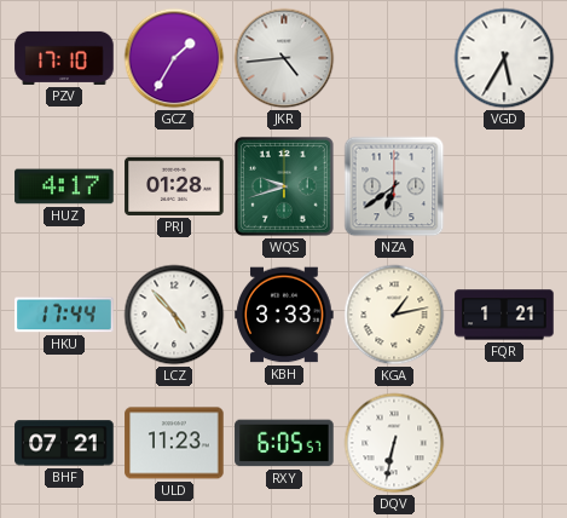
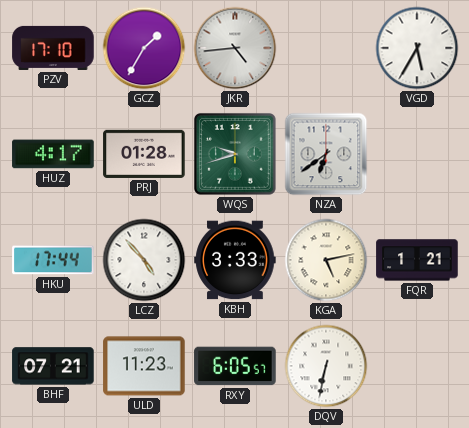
KGA: 1:13 -> 5:13 (326, 260)
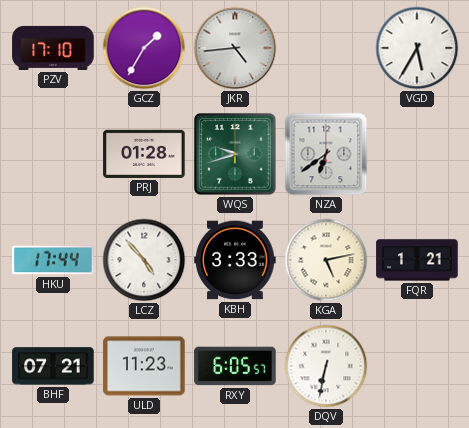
HUZ: 4:17 -> none (53, 154)
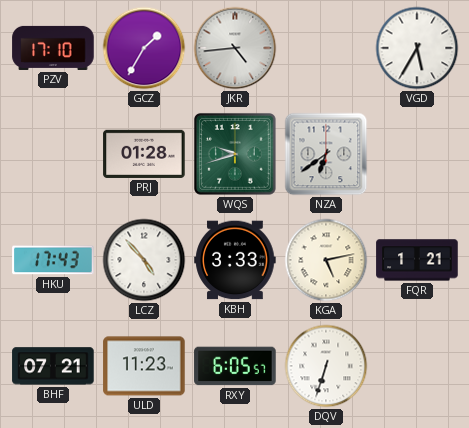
HKU: 17:44 -> 17:43 (53, 260)
DQV: 6:32 -> 6:33 (326, 366)
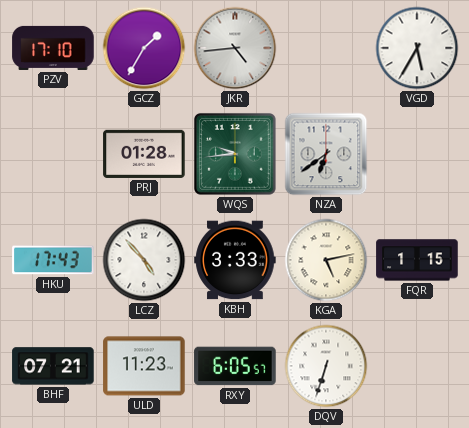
WQS: 9:42 -> 9:44 (235, 154)
FQR: 1:21 -> 1:15 (417, 260)
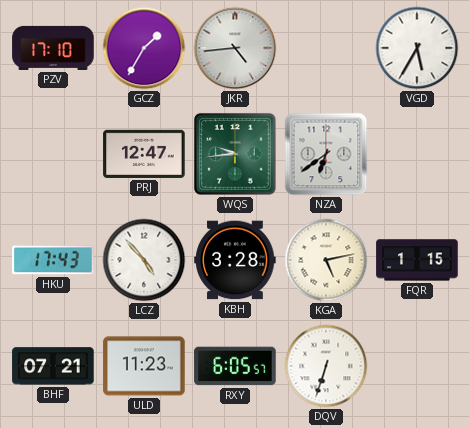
PRJ: 01:28 -> 12:47 (144, 154)
KBH: 3:33 -> 3:28 (235, 260)
